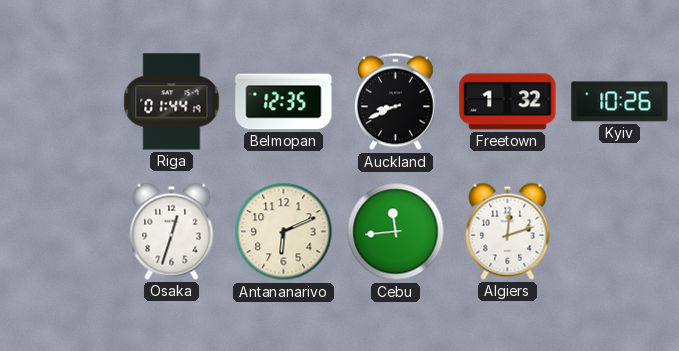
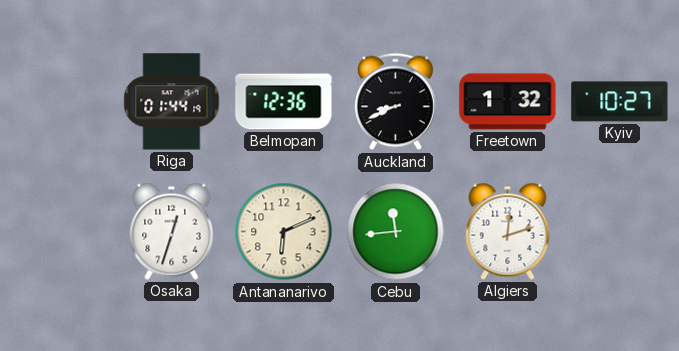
Belmopan: 12:35 -> 12:36 (284, 102)
Kyiv: 10:26 -> 10:27 (620, 102)
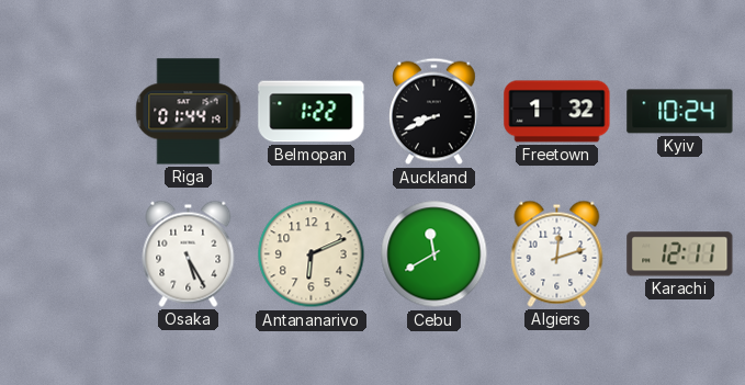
Belmopan: 12:36 -> 1:22 (312, 112)
Kyiv: 10:27 -> 10:24 (680, 112)
Osaka: 12:33 -> 5:25 (189, 253)
Cebu: 11:44 -> 11:40 (434, 254)
Karachi: none -> 12:11 (680, 254)
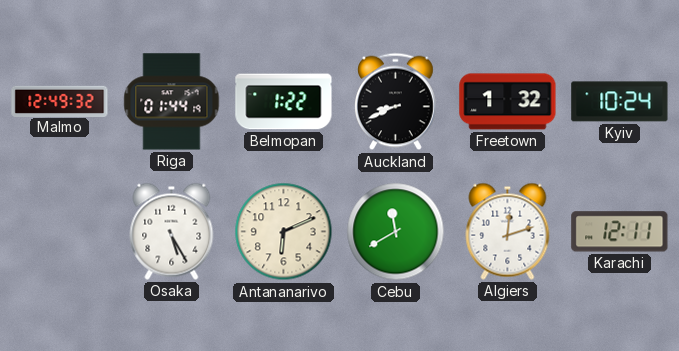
Malmo: none -> 12:49 (60, 101)
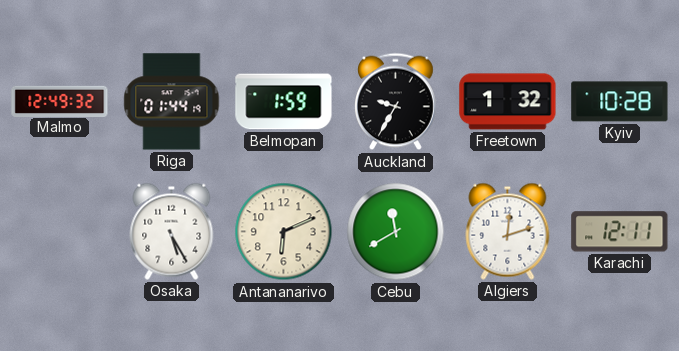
Belmopan: 1:22 -> 1:59 (284, 102)
Auckland: 8:41 -> 9:35 (396, 102)
Kyiv: 10:24 -> 10:28 (620, 102)
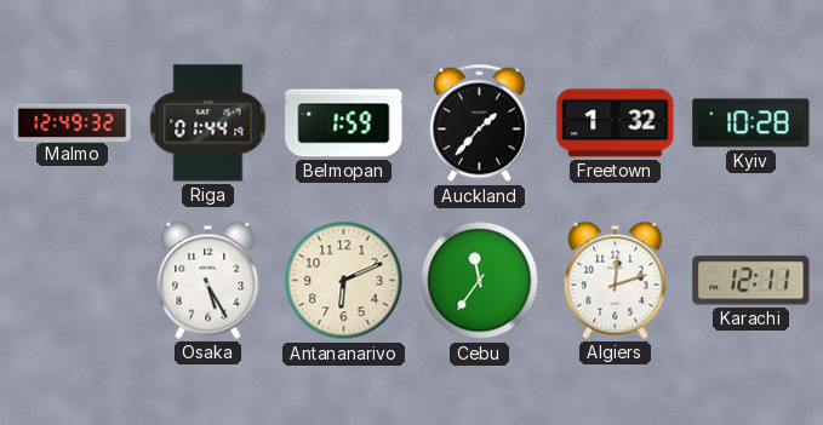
Auckland: 9:35 -> 1:37 (480, 124)
Cebu: 11:40 -> 11:36 (480, 281)
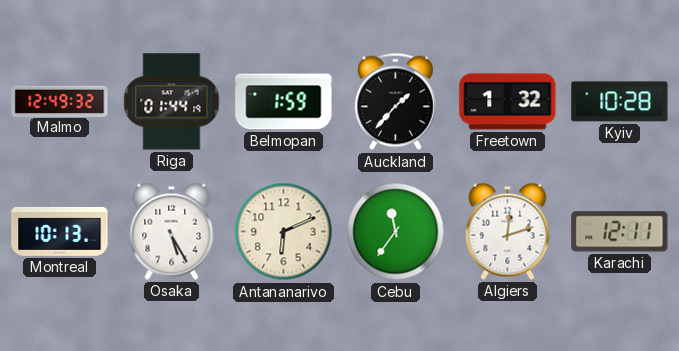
Montreal: none -> 10:13 (60, 231)
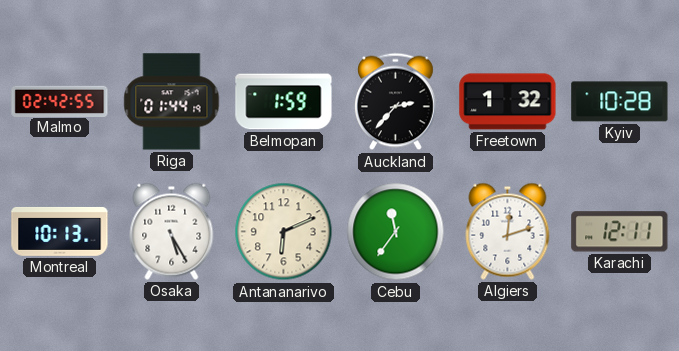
Malmo: 12:49 -> 02:42 (60, 101)
Auckland: 1:37 -> 2:37 (396, 102)
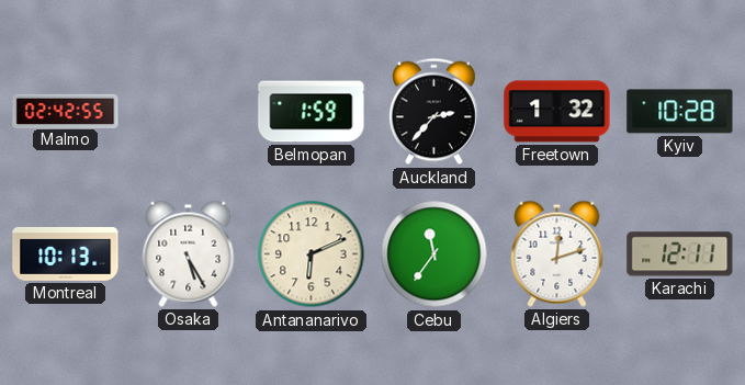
Riga: 01:44 -> none (172, 102)
